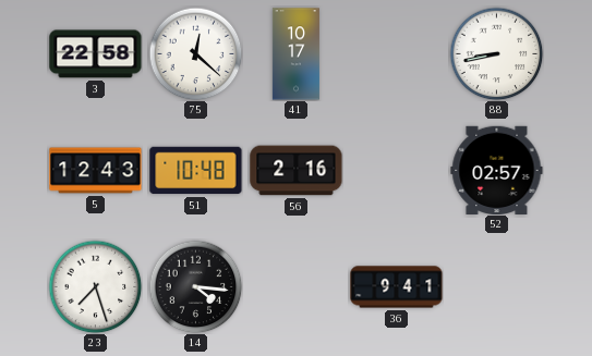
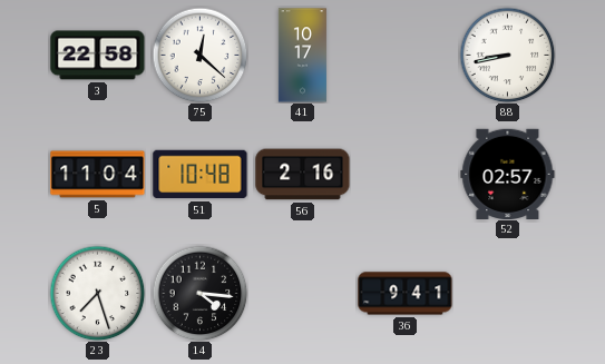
5: 12:43 -> 11:04 (98, 175)
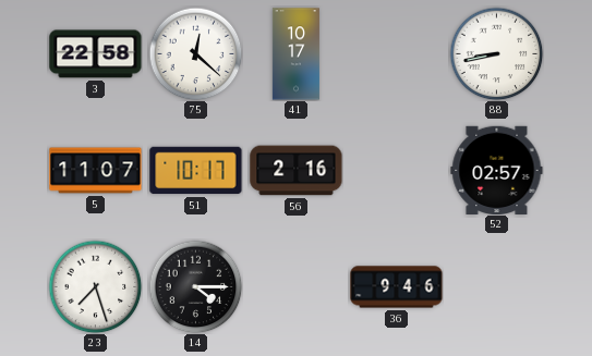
5: 11:04 -> 11:07 (96, 171)
51: 10:48 -> 10:17 (196, 171)
14: 4:16 -> 4:15 (195, 286)
36: 9:41 -> 9:46 (397, 287)
